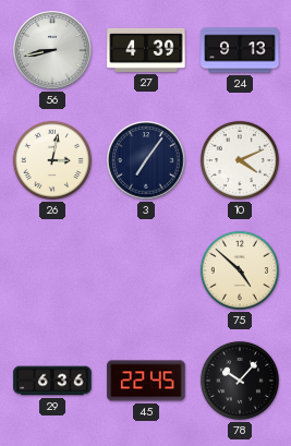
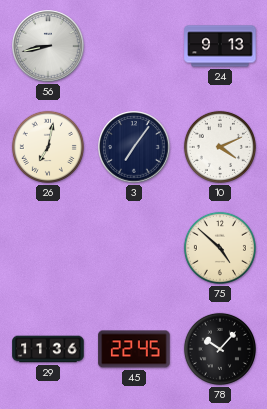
27: 4:39 -> none (146, 50)
26: 3:02 -> 7:02 (48, 147)
29: 6:36 -> 11:36 (48, 349)
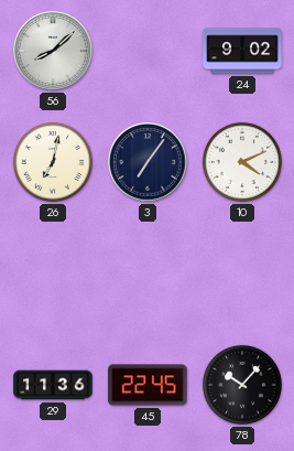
56: 8:43 -> 8:08 (53, 51)
24: 9:13 -> 9:02 (242, 51)
75: 4:52 -> none (220, 248)
